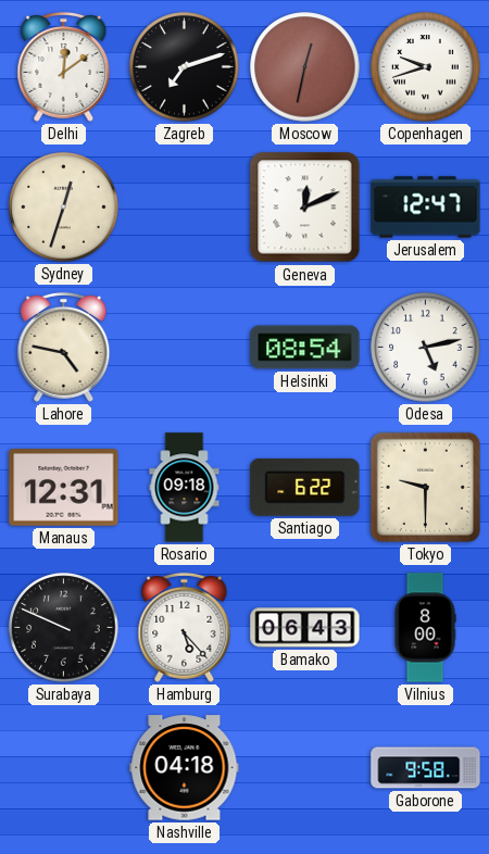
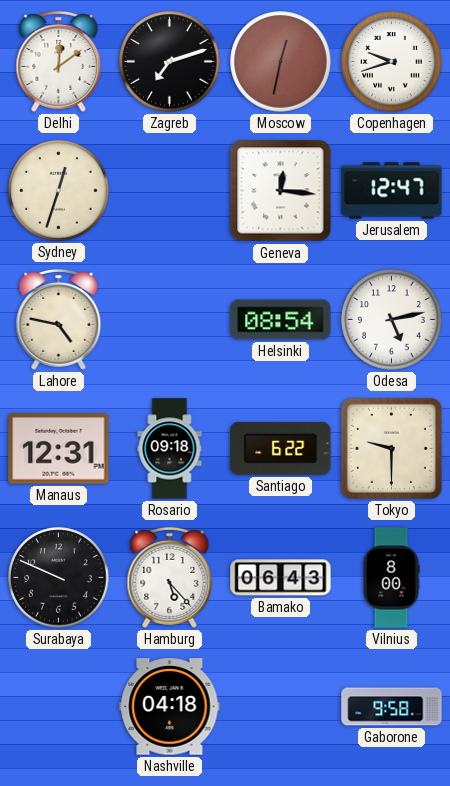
Geneva: 12:11 -> 12:16 (281, 191)
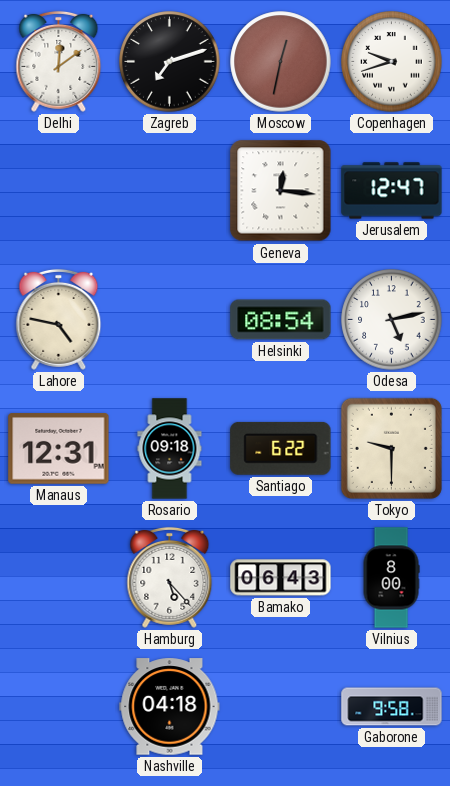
Sydney: 12:33 -> none (59, 191)
Surabaya: 9:49 -> none (59, 578)
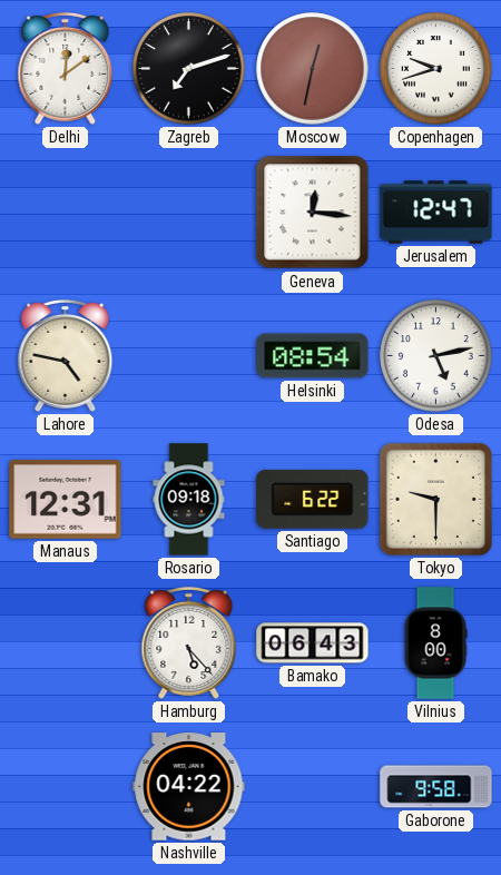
Nashville: 04:18 -> 04:22 (189, 787)
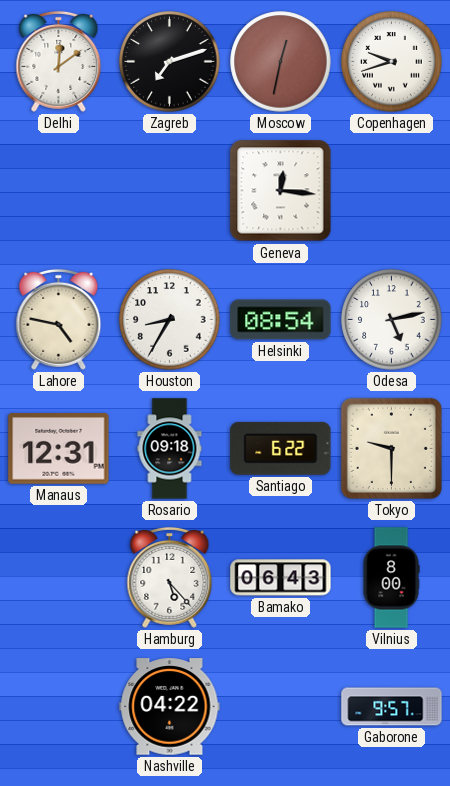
Jerusalem: 12:47 -> none (436, 213)
Houston: none -> 8:35 (170, 320)
Gaborone: 9:58 -> 9:57 (392, 707)
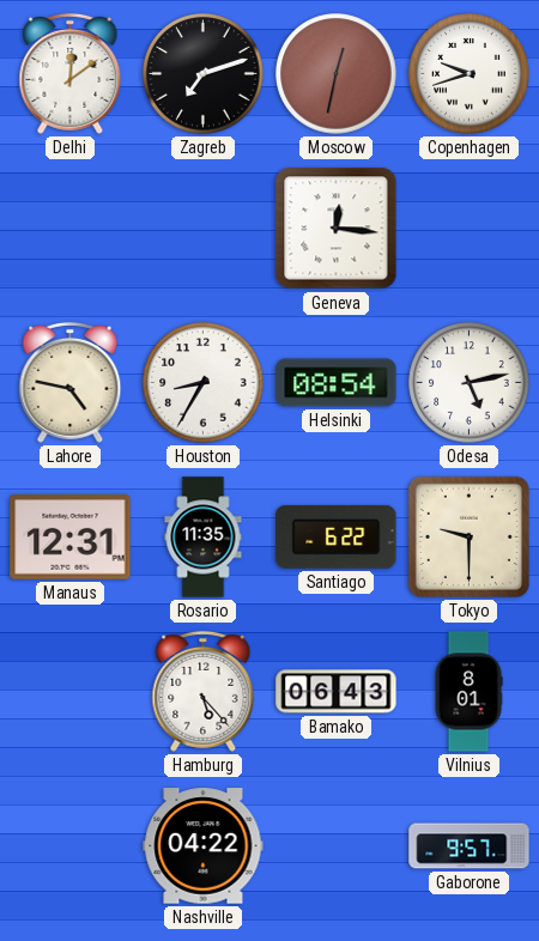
Rosario: 09:18 -> 11:35 (204, 538)
Vilnius: 8:00 -> 8:01 (468, 692)
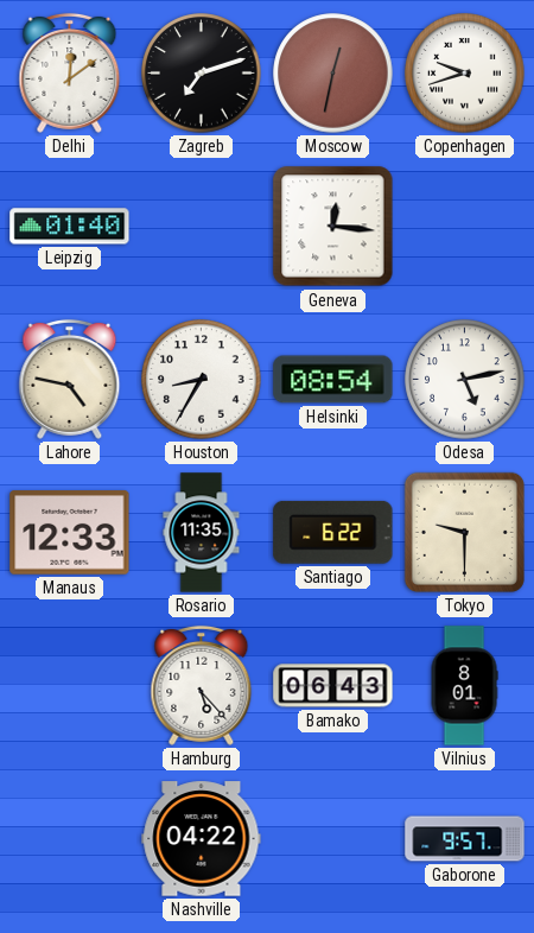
Leipzig: none -> 01:40 (70, 227)
Manaus: 12:31 -> 12:33 (70, 533)
